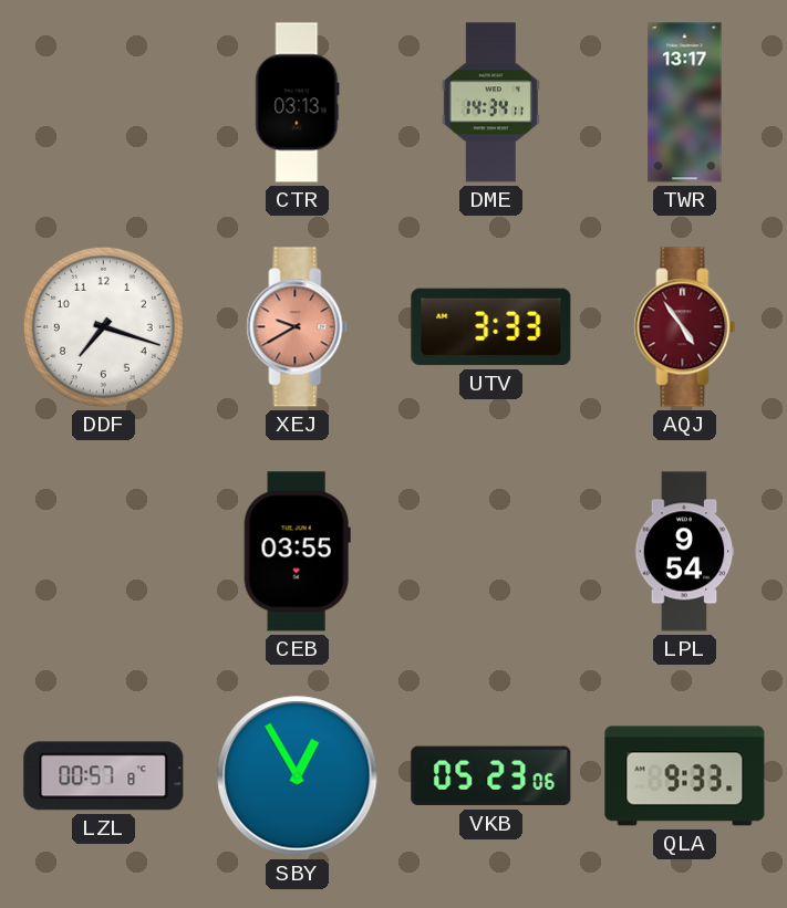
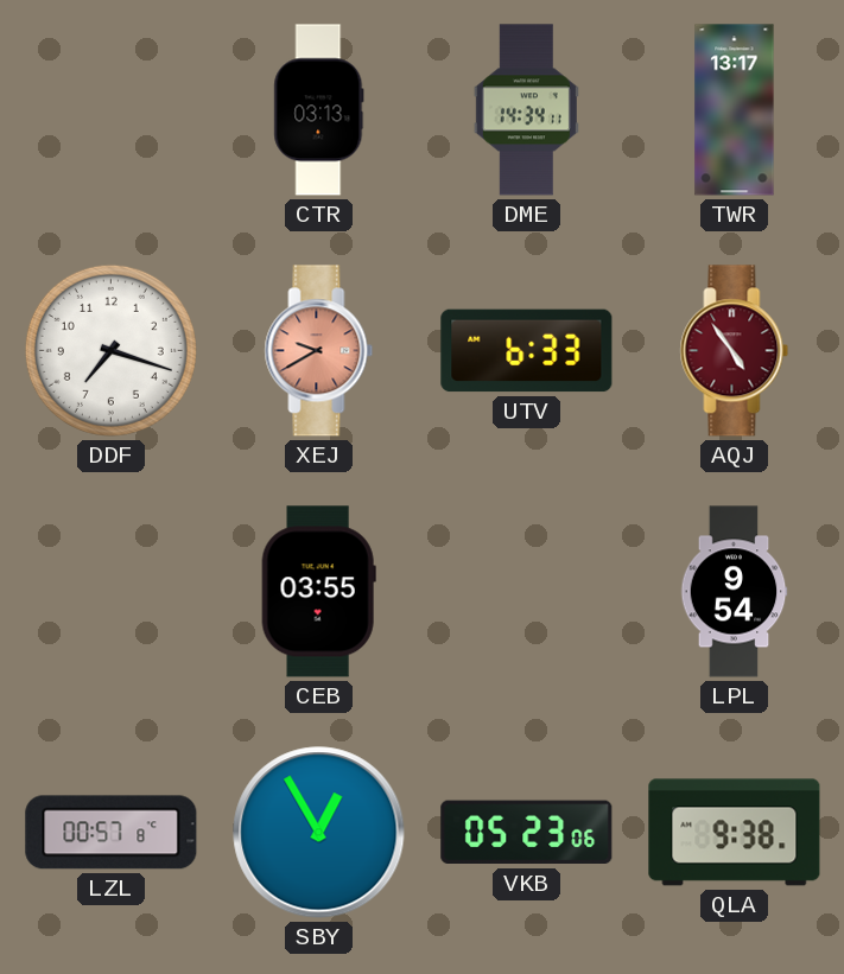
UTV: 3:33 -> 6:33 (527, 351)
QLA: 9:33 -> 9:38 (735, 833)
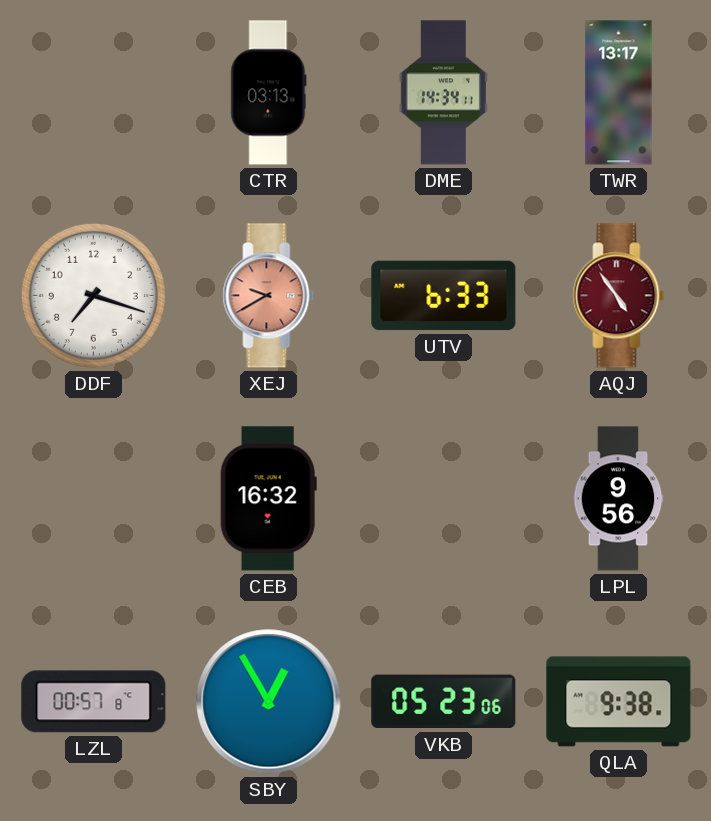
CEB: 03:55 -> 16:32 (268, 499)
LPL: 9:54 -> 9:56 (618, 499)
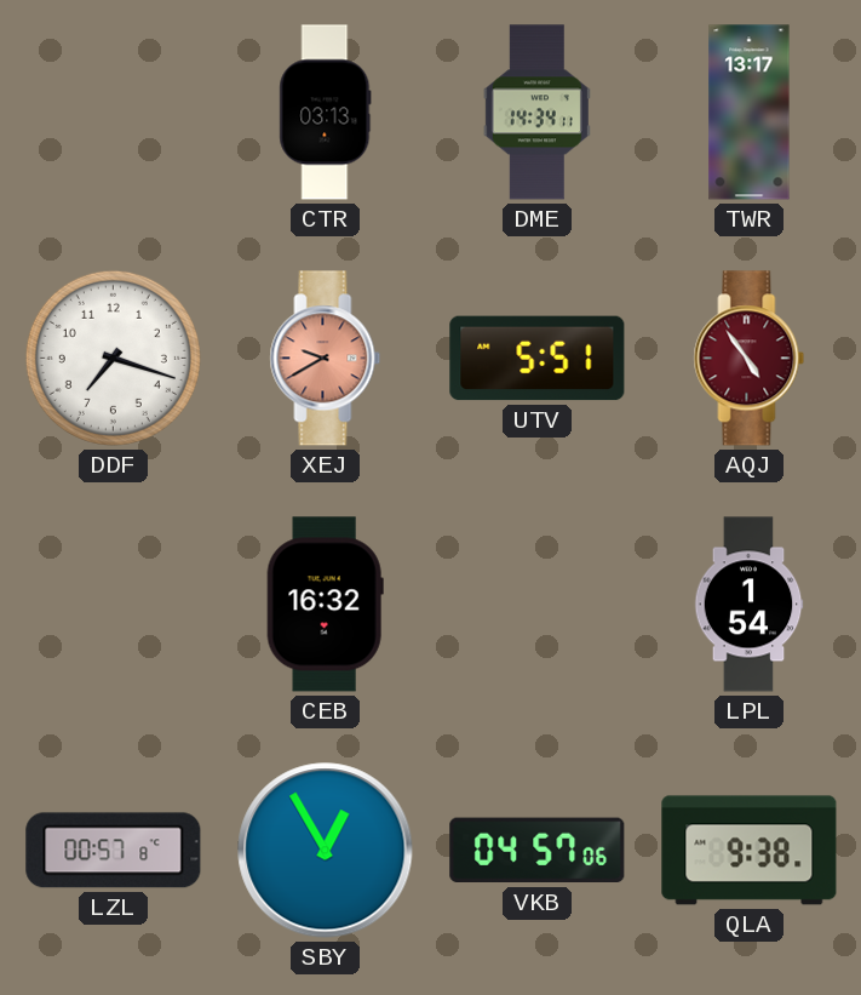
UTV: 6:33 -> 5:51 (538, 359)
LPL: 9:56 -> 1:54 (748, 605)
VKB: 05:23 -> 04:57 (538, 851)
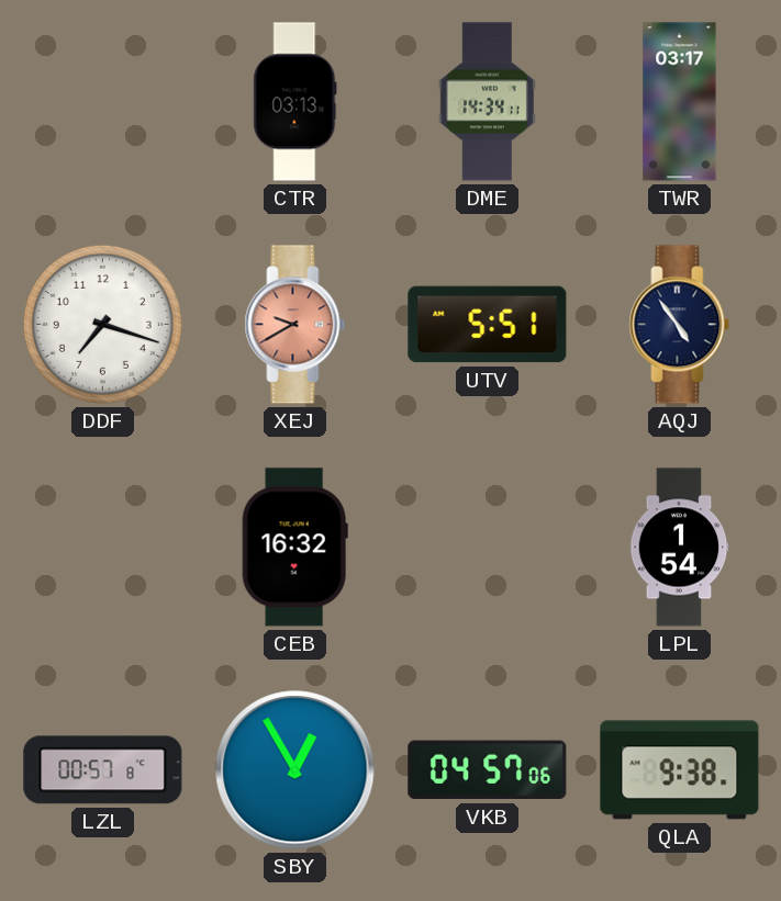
TWR: 13:17 -> 03:17 (680, 102)
AQJ dial: burgundy -> navy (680, 325)
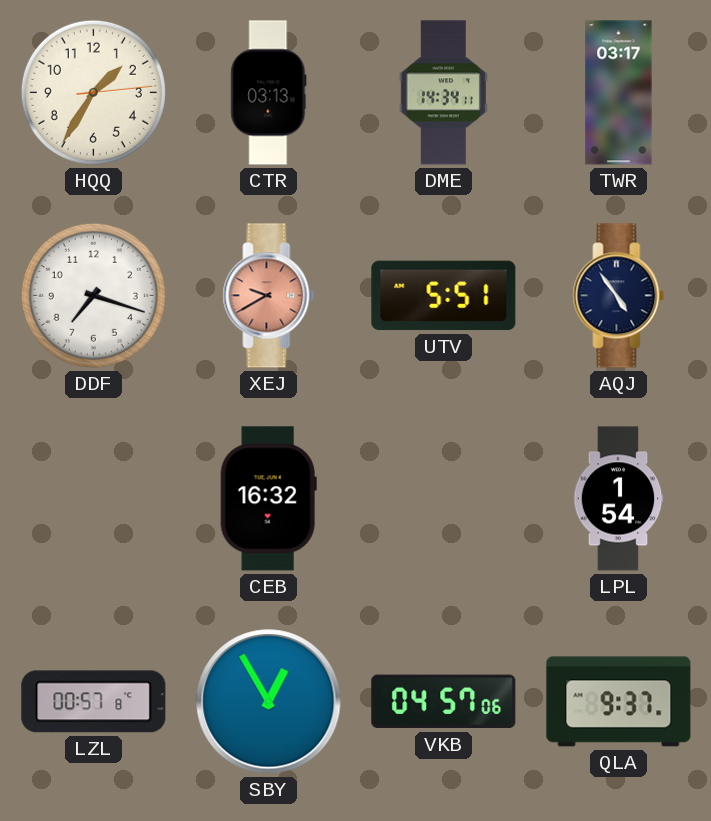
HQQ: none -> 1:35 (93, 92)
QLA: 9:38 -> 9:37 (619, 702)
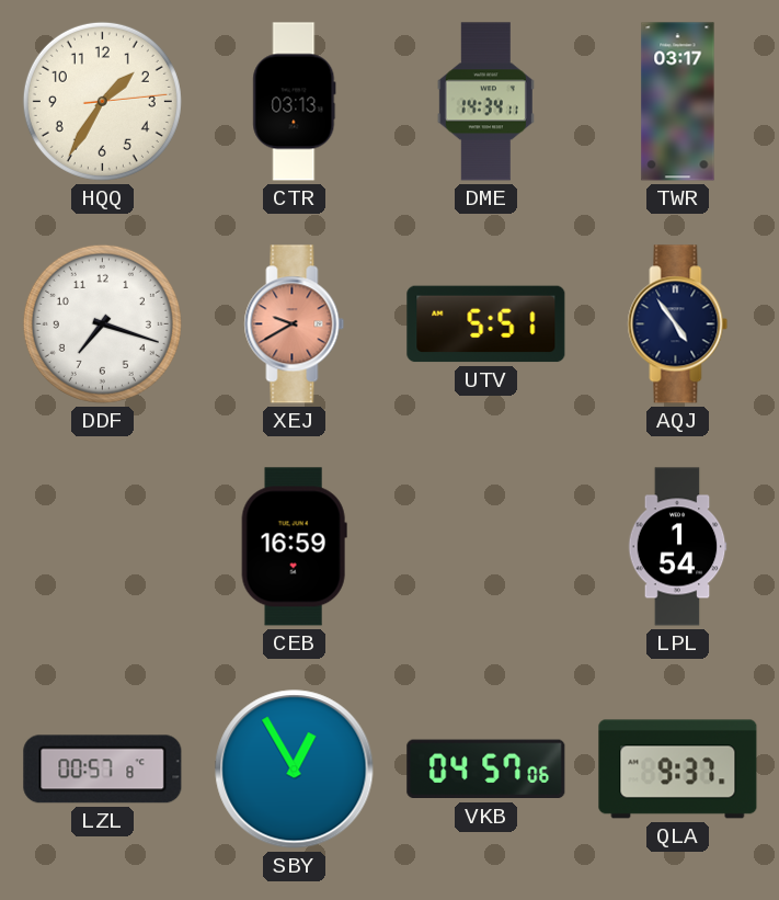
CEB: 16:32 -> 16:59 (294, 547)
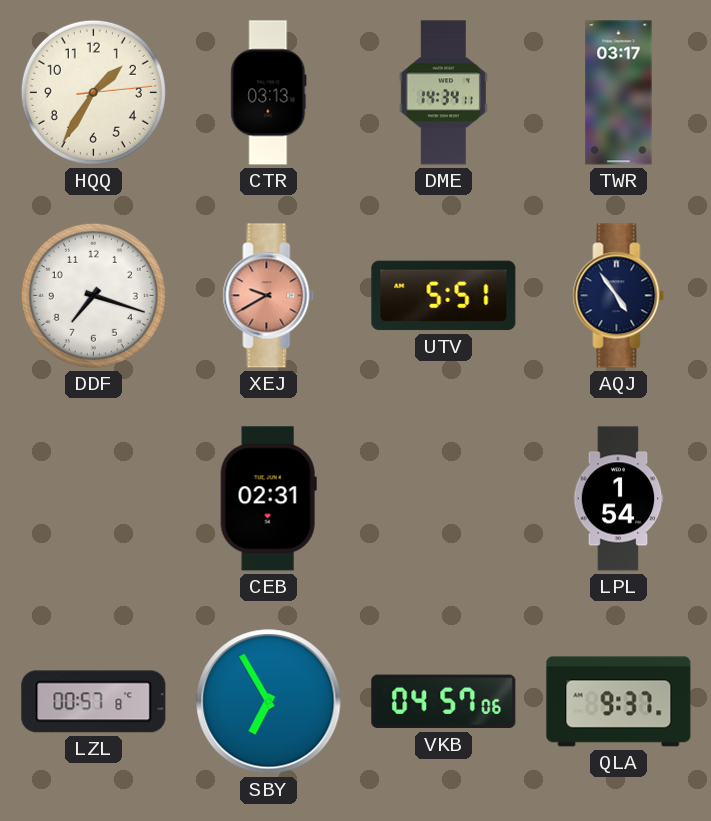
CEB: 16:59 -> 02:31 (268, 499)
SBY: 12:55 -> 6:55 (269, 702)
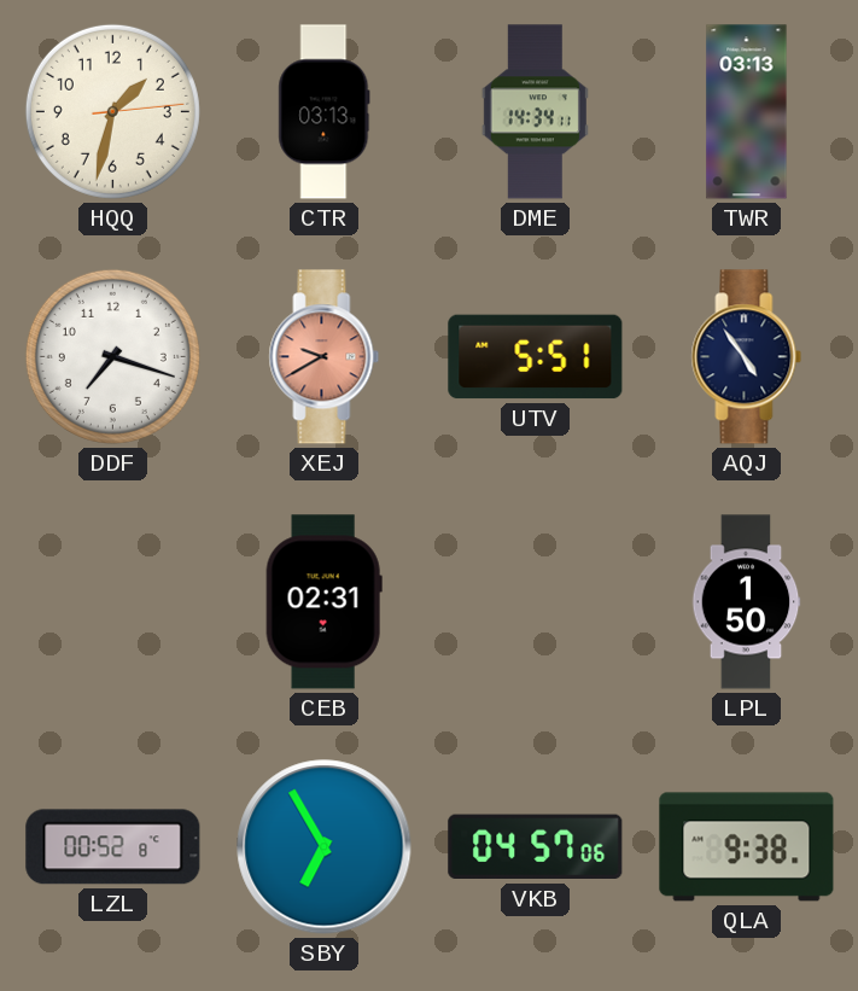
HQQ: 1:35 -> 1:32 (112, 111)
TWR: 03:17 -> 03:13 (747, 112)
LPL: 1:54 -> 1:50 (746, 602)
LZL: 00:57 -> 00:52 (113, 847)
QLA: 9:37 -> 9:38 (747, 847)
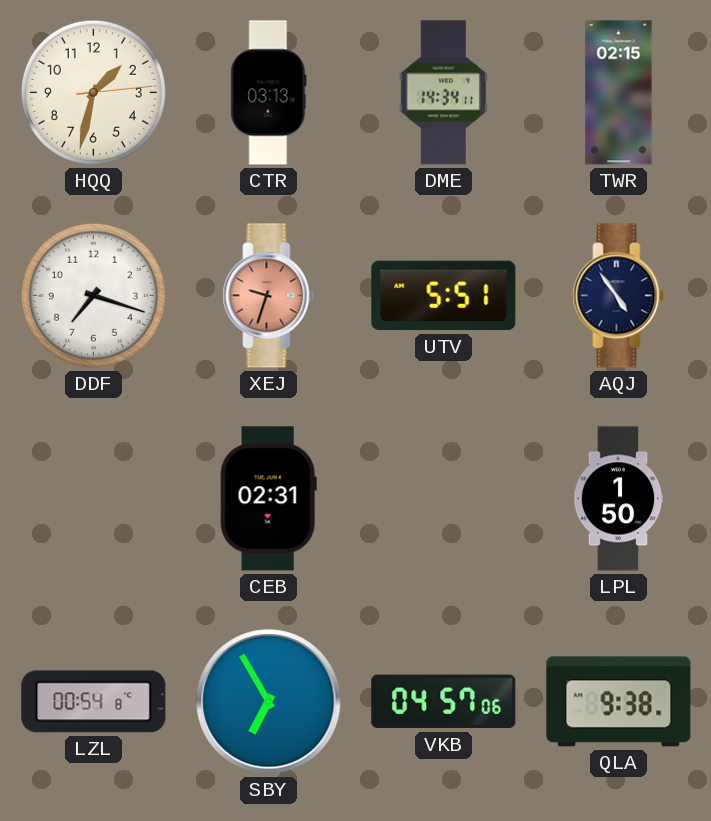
TWR: 03:13 -> 02:15 (619, 93)
XEJ: 9:40 -> 9:33 (269, 296)
LZL: 00:52 -> 00:54 (94, 702)
